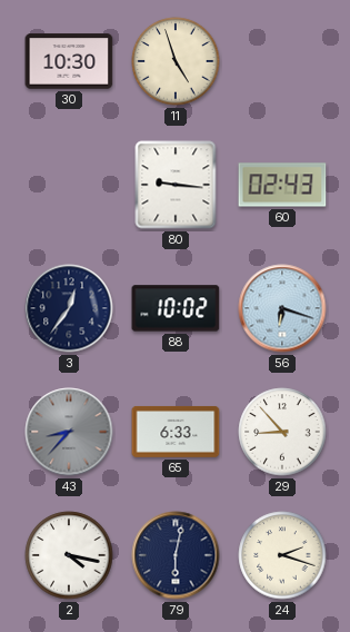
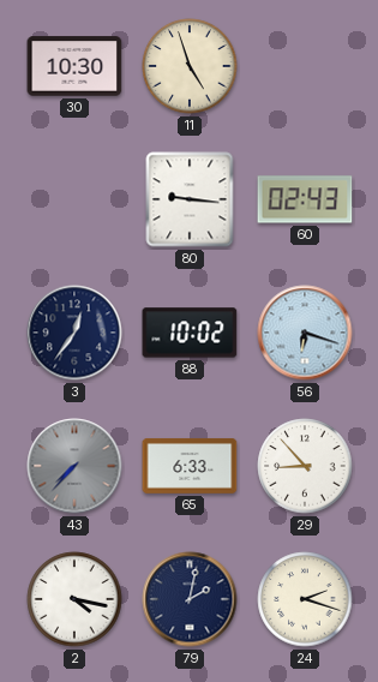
43: 8:37 -> 7:37 (74, 466)
79: 6:02 -> 2:02 (190, 599)
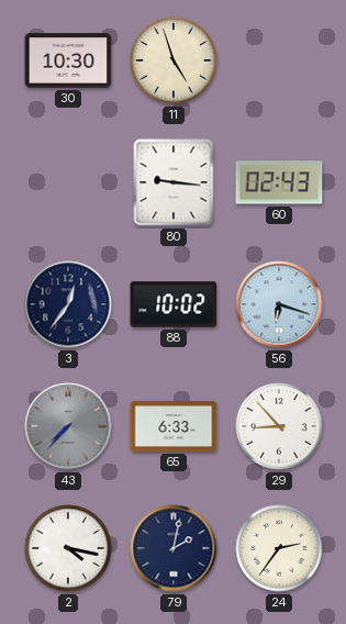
24: 2:18 -> 2:36 (279, 548)
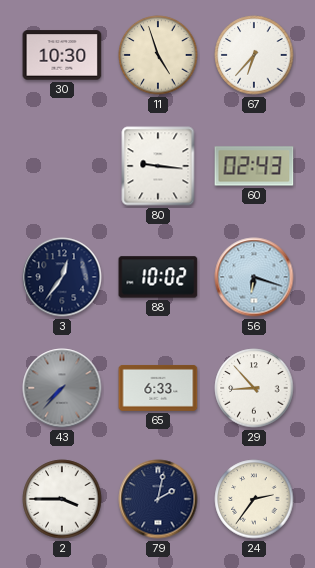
67: none -> 6:37 (254, 55)
2: 4:17 -> 3:45 (62, 499)
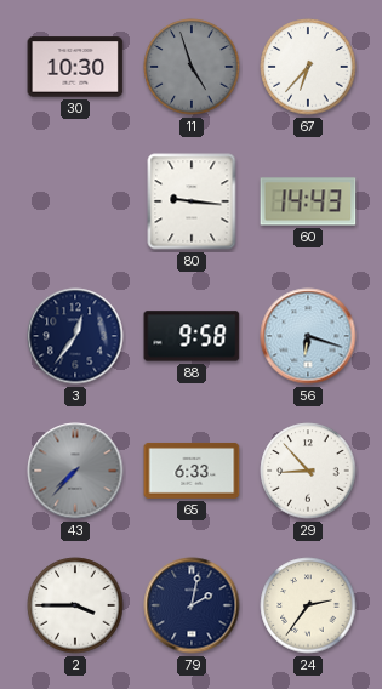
11 dial: cream -> grey (192, 67)
60: 02:43 -> 14:43 (308, 201)
88: 10:02 -> 9:58 (192, 336)
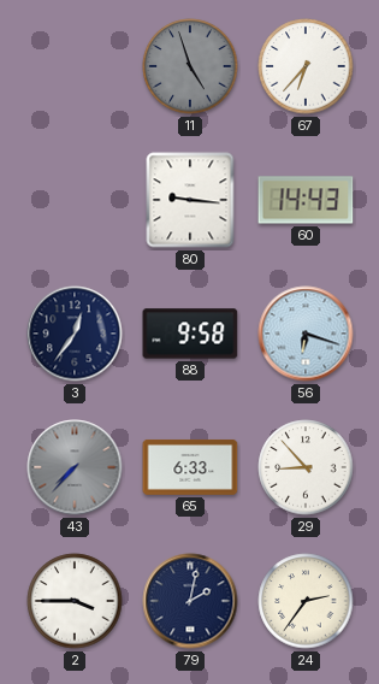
30: 10:30 -> none (75, 67)
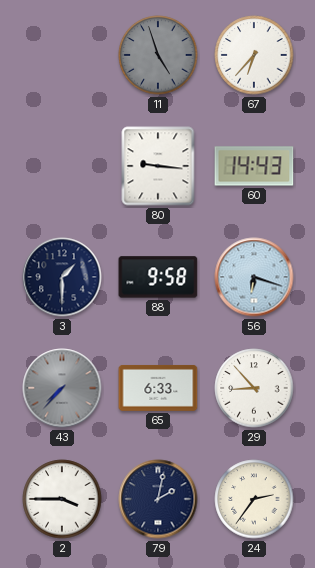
3: 12:36 -> 1:30 (62, 277)
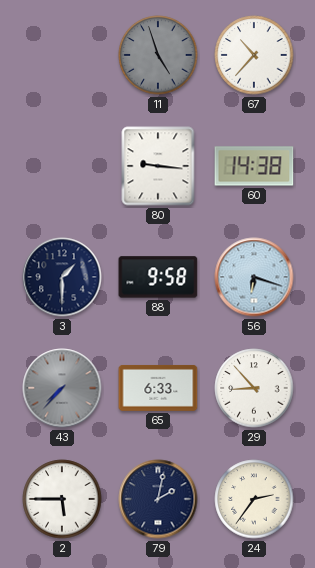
67: 6:37 -> 10:37 (254, 55)
60: 14:43 -> 14:38 (254, 166)
2: 3:45 -> 5:45 (62, 499)
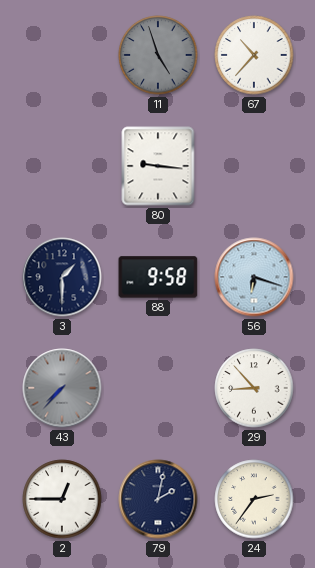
60: 14:38 -> none (254, 166)
65: 6:33 -> none (158, 388)
2: 5:45 -> 12:45 (62, 499)
